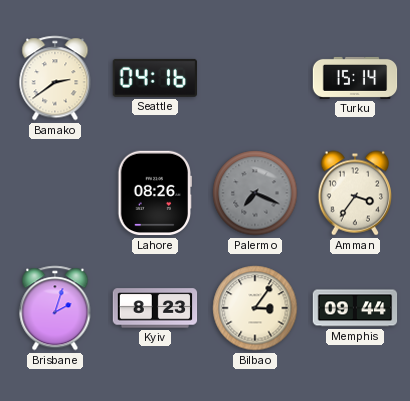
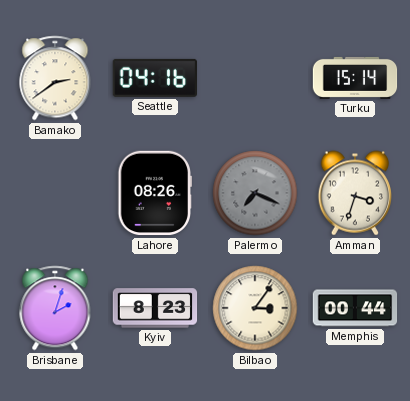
Amman: 3:36 -> 3:33 (354, 193)
Memphis: 09:44 -> 00:44 (355, 308)
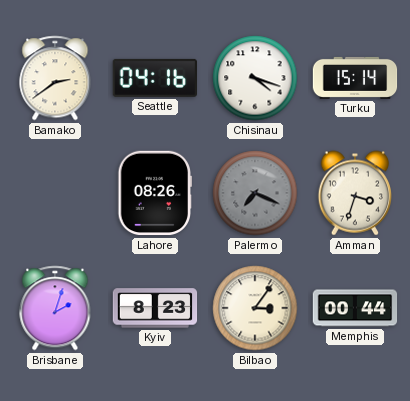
Chisinau: none -> 4:18 (255, 78)
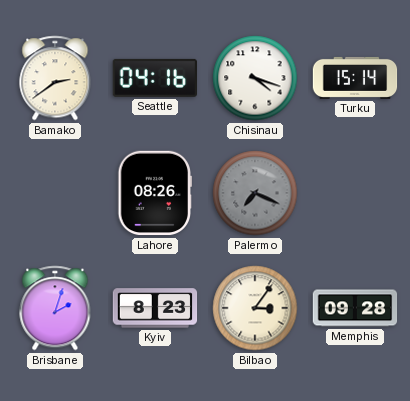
Amman: 3:33 -> none (354, 193)
Memphis: 00:44 -> 09:28 (355, 308)
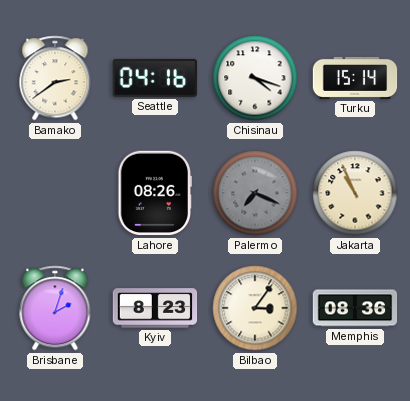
Jakarta: none -> 10:56 (355, 193)
Memphis: 09:28 -> 08:36 (355, 308)
